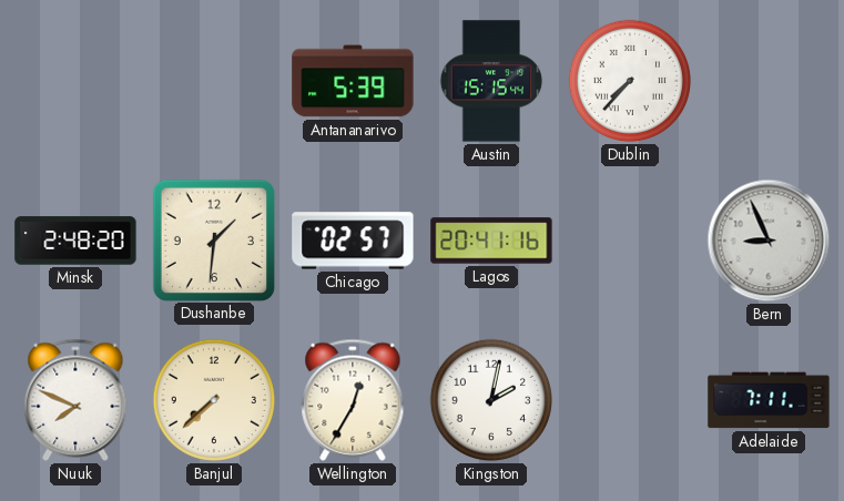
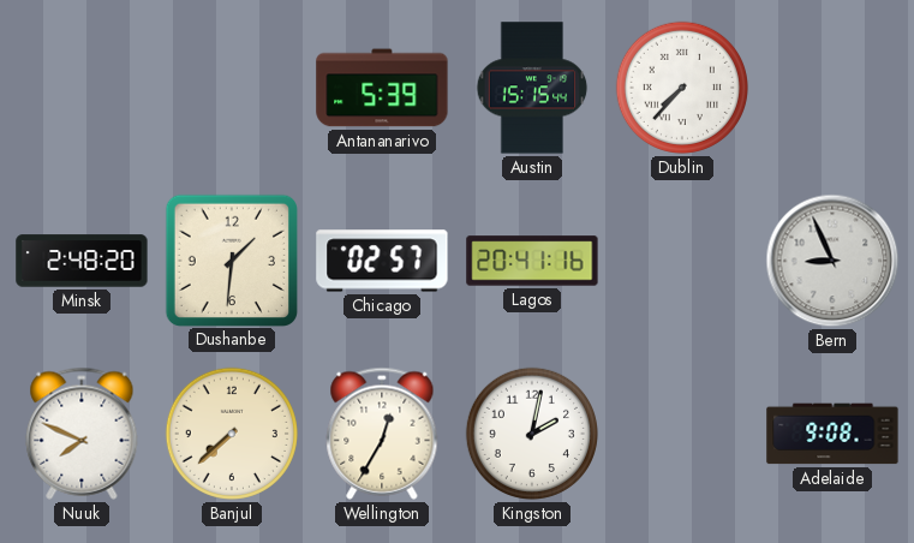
Adelaide: 7:11 -> 9:08 (832, 434)
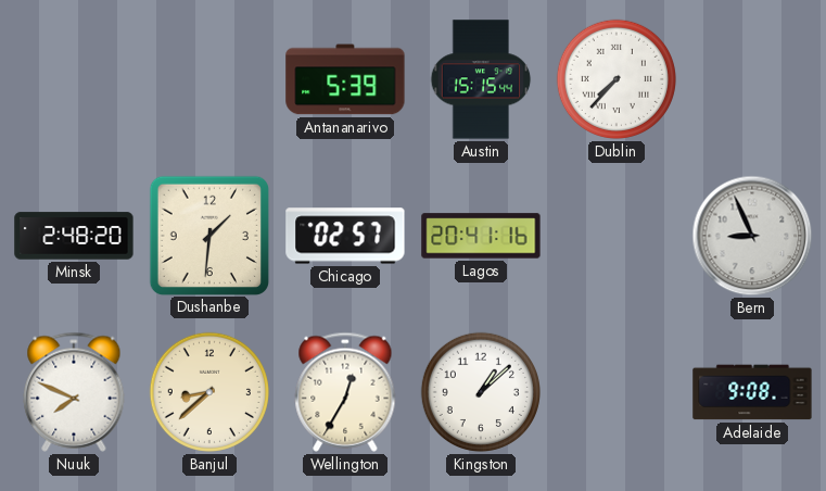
Banjul: 7:38 -> 8:38 (209, 392)
Kingston: 2:02 -> 1:08 (481, 392)
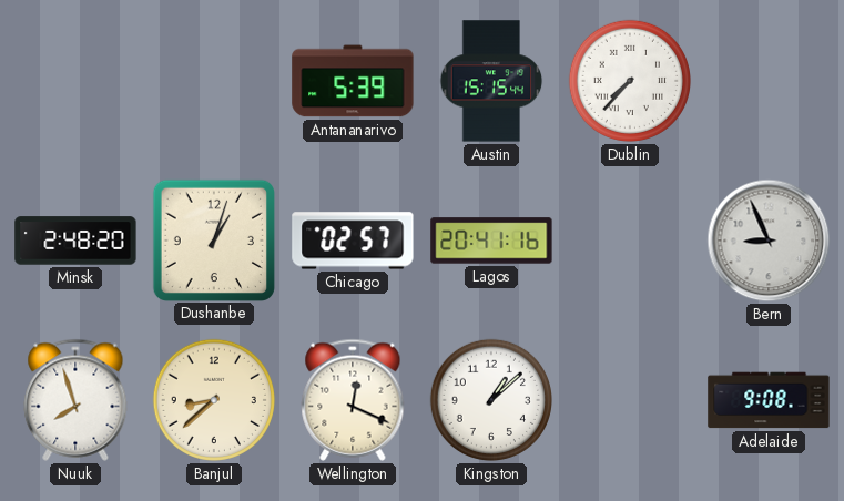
Dushanbe: 1:31 -> 1:03 (213, 239)
Nuuk: 7:49 -> 7:57 (75, 400)
Wellington: 12:35 -> 12:19 (353, 400)
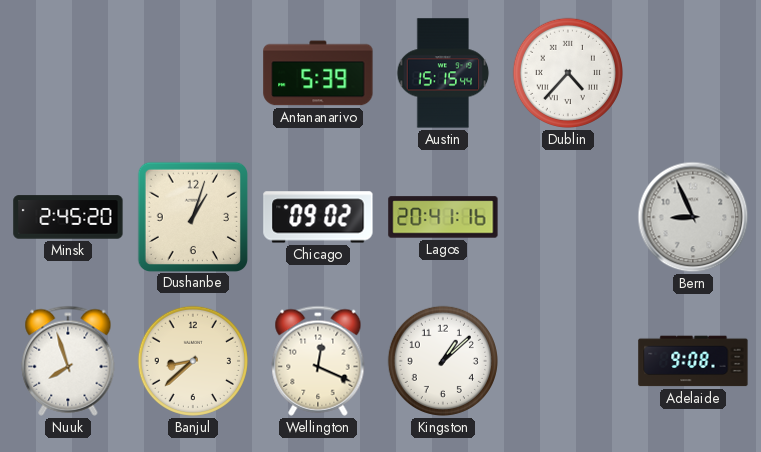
Dublin: 7:37 -> 4:37 (568, 73)
Minsk: 2:48 -> 2:45 (68, 217)
Chicago: 02:57 -> 09:02 (318, 217)
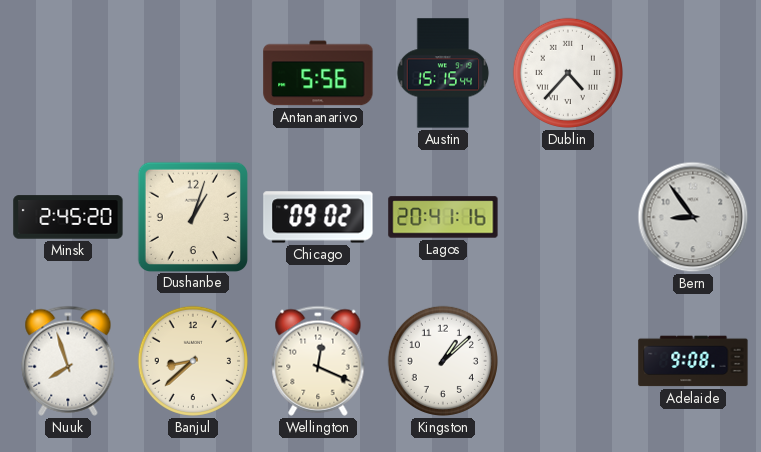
Antananarivo: 5:39 -> 5:56 (318, 73)
Bern: 8:56 -> 8:54 (693, 217)
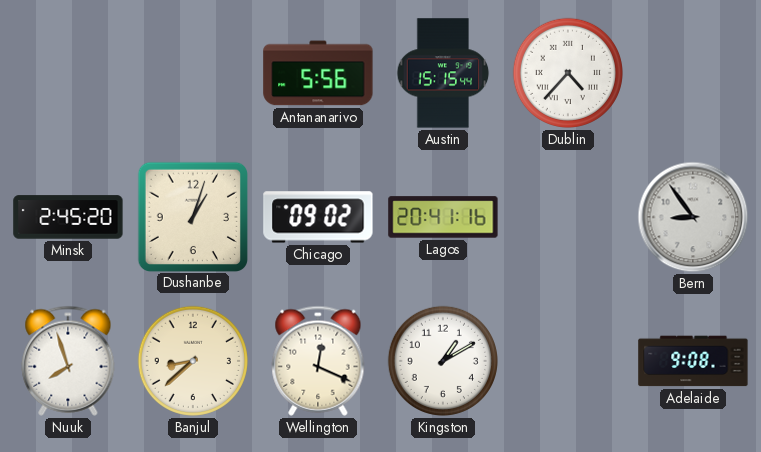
Kingston: 1:08 -> 1:10 (443, 361)
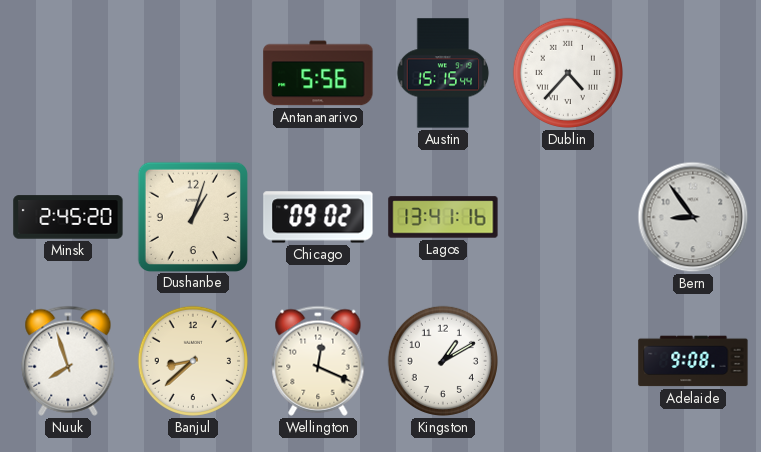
Lagos: 20:41 -> 13:41 (443, 217)
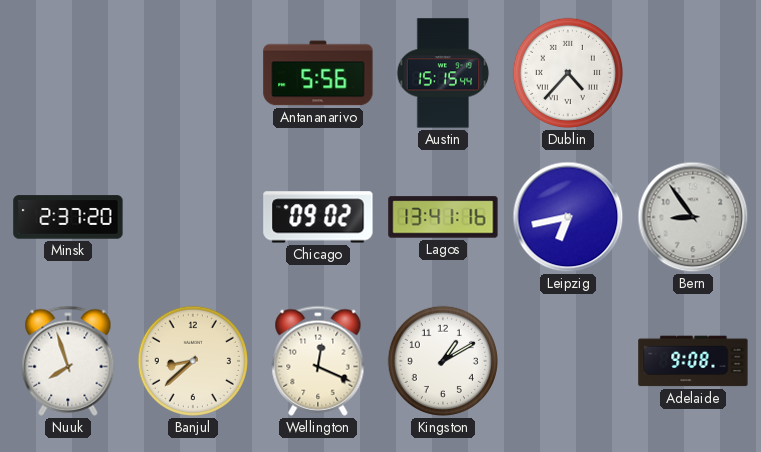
Minsk: 2:45 -> 2:37 (68, 217)
Dushanbe: 1:03 -> none (192, 216)
Leipzig: none -> 6:43 (568, 217)
